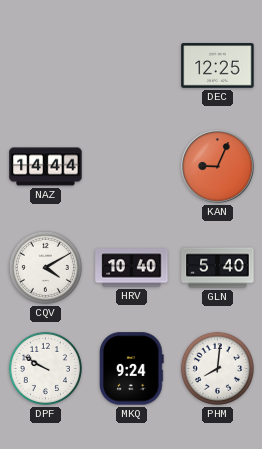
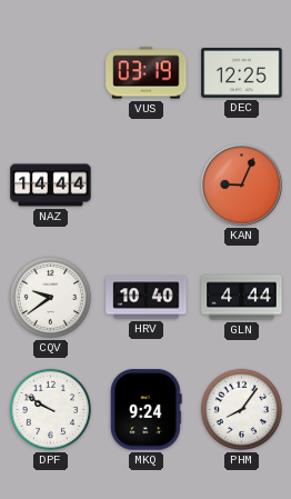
VUS: none -> 03:19 (147, 73)
CQV: 4:10 -> 9:39 (50, 297)
GLN: 5:40 -> 4:44 (242, 298)
PHM: 8:01 -> 8:06 (241, 409)
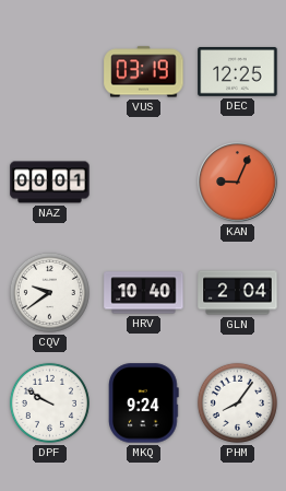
NAZ: 14:44 -> 00:01 (50, 183)
GLN: 4:44 -> 2:04 (238, 293)
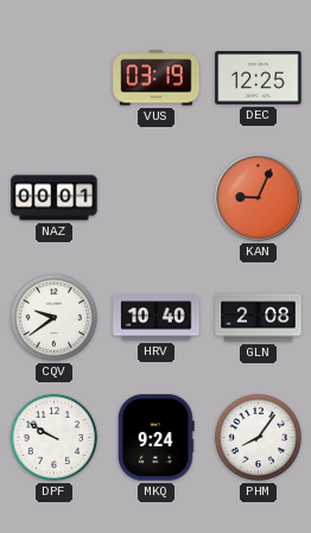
GLN: 2:04 -> 2:08 (259, 318)
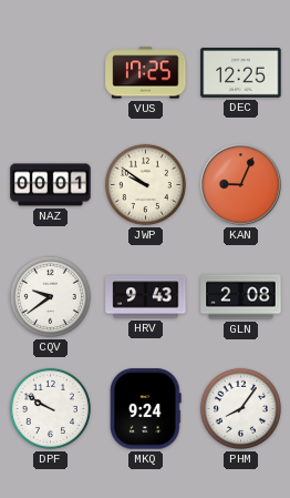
VUS: 03:19 -> 17:25 (146, 73)
JWP: none -> 9:51 (145, 184)
HRV: 10:40 -> 9:43 (146, 297)
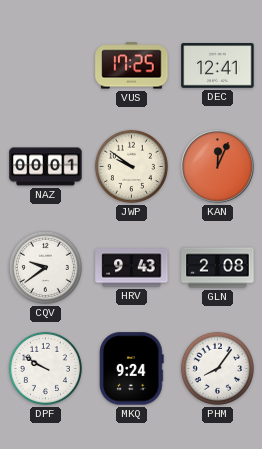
DEC: 12:25 -> 12:41 (218, 66)
KAN: 9:04 -> 12:04 (218, 167)
